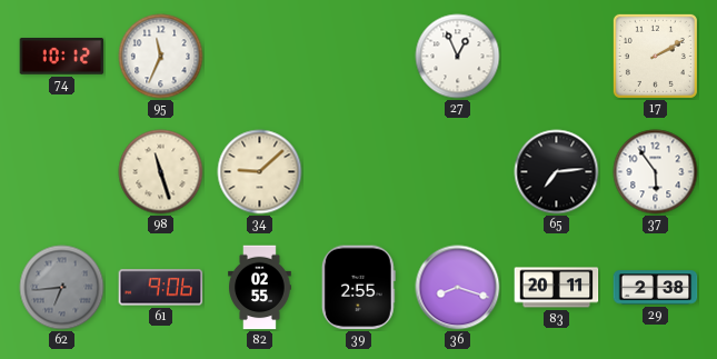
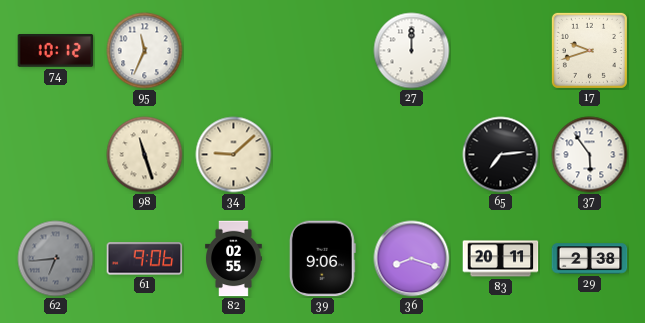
27: 12:56 -> 12:00 (412, 51)
17: 2:10 -> 9:42 (589, 50)
39: 2:55 -> 9:06 (322, 259)
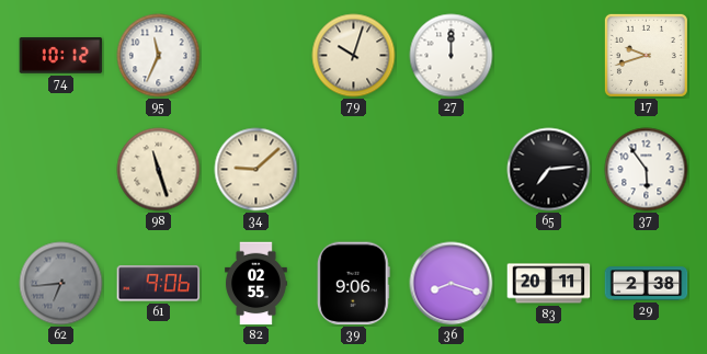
79: none -> 10:03 (354, 56)
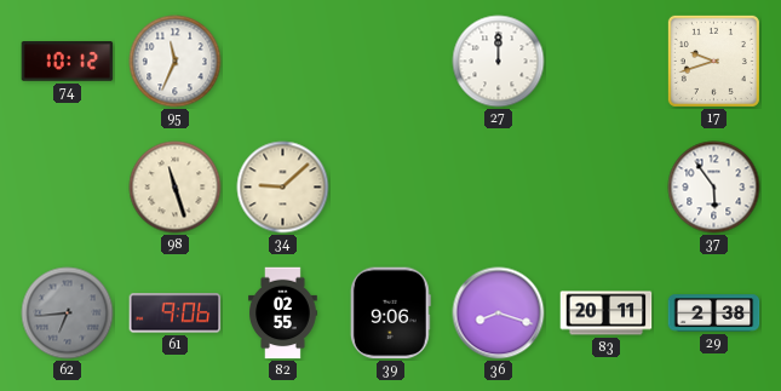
79: 10:03 -> none (354, 56)
65: 7:14 -> none (549, 170)
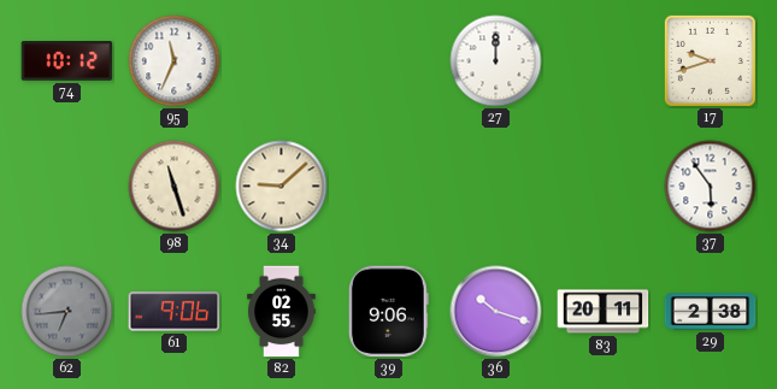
36: 8:18 -> 10:18 (496, 312)
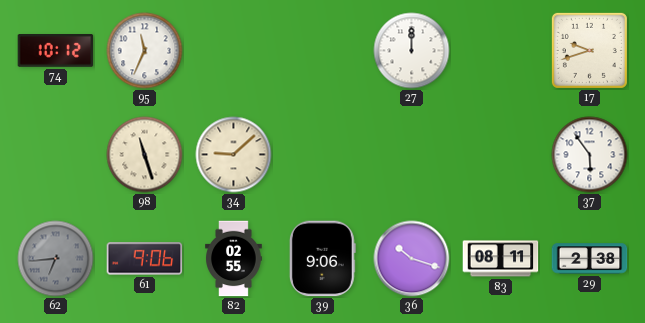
83: 20:11 -> 08:11 (501, 259)
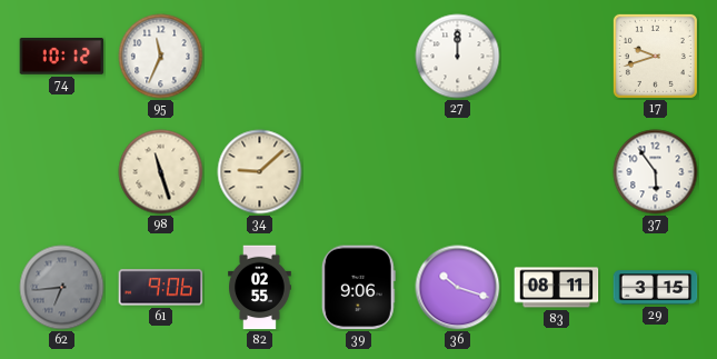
29: 2:38 -> 3:15 (656, 288)
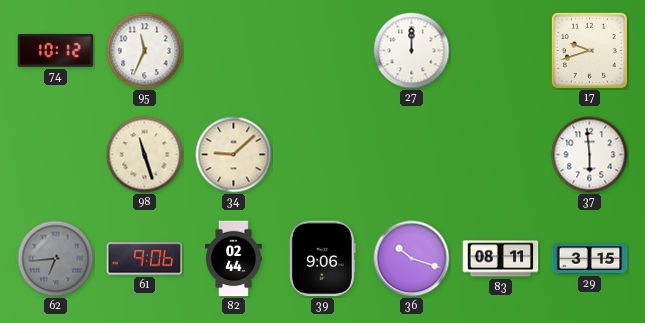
37: 5:54 -> 5:59 (590, 155)
82: 02:55 -> 02:44 (234, 259)
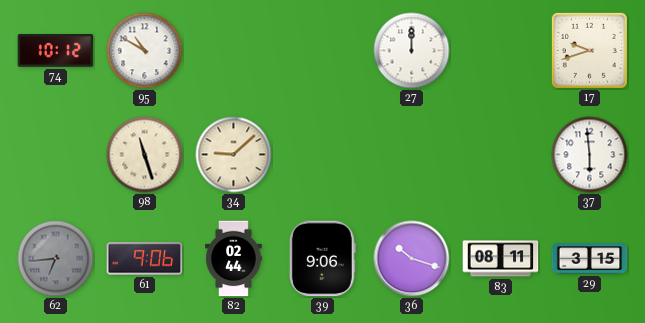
95: 11:34 -> 10:50 (145, 51)
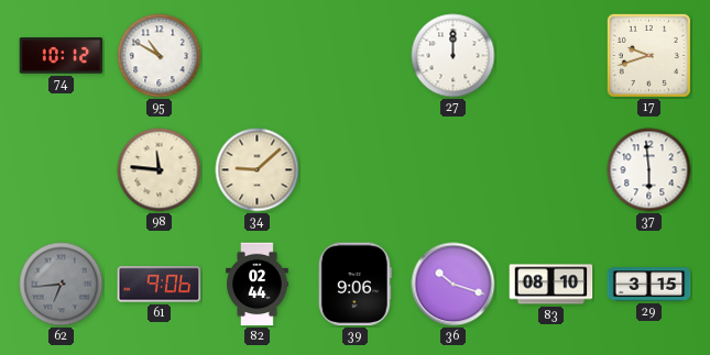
98: 11:27 -> 11:46 (160, 170)
83: 08:11 -> 08:10 (551, 285)
